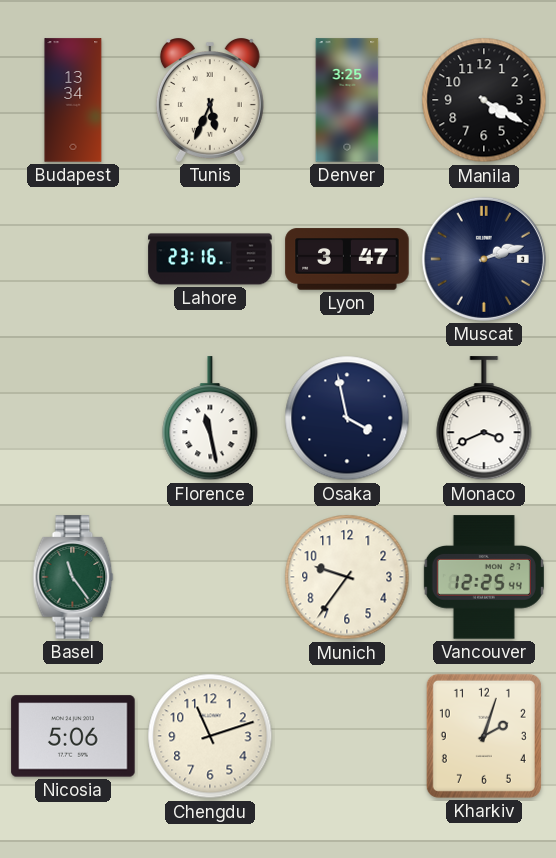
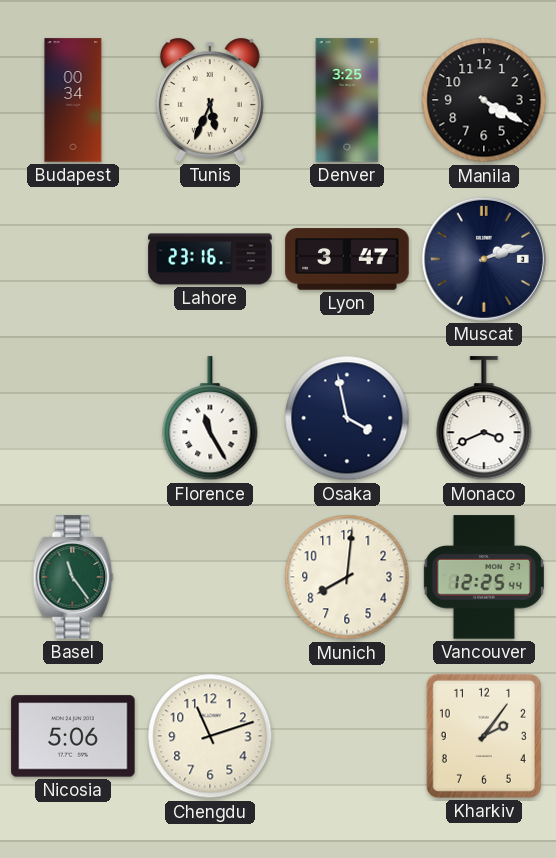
Budapest: 13:34 -> 00:34 (73, 100)
Florence: 11:28 -> 11:25 (210, 419)
Munich: 9:36 -> 8:01 (347, 577)
Kharkiv: 2:03 -> 2:06 (484, 736)
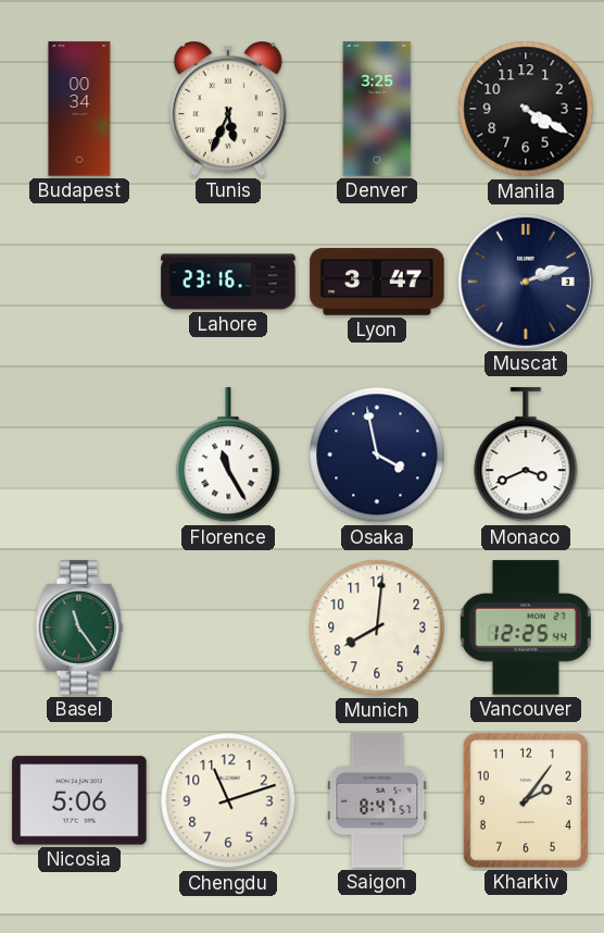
Saigon: none -> 8:47 (377, 800)
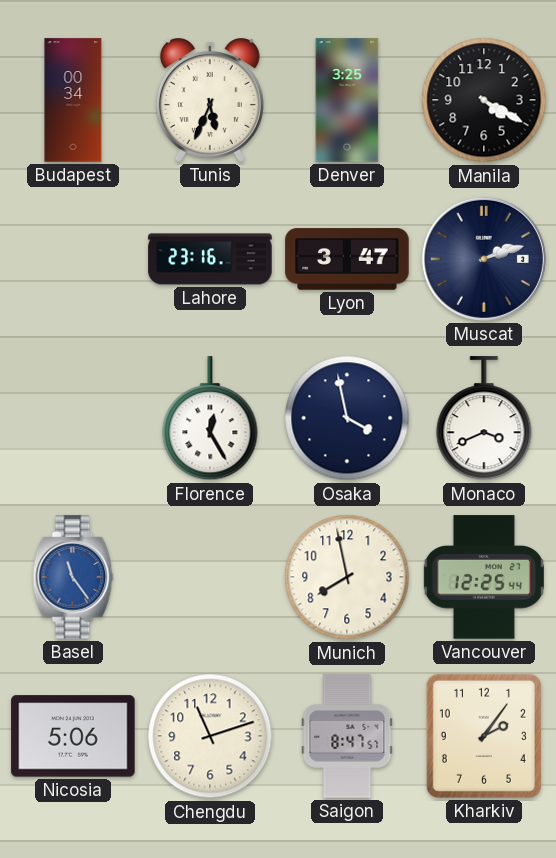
Florence: 11:25 -> 12:25 (210, 419)
Basel dial: green -> blue (73, 577)
Munich: 8:01 -> 7:58 (347, 577)
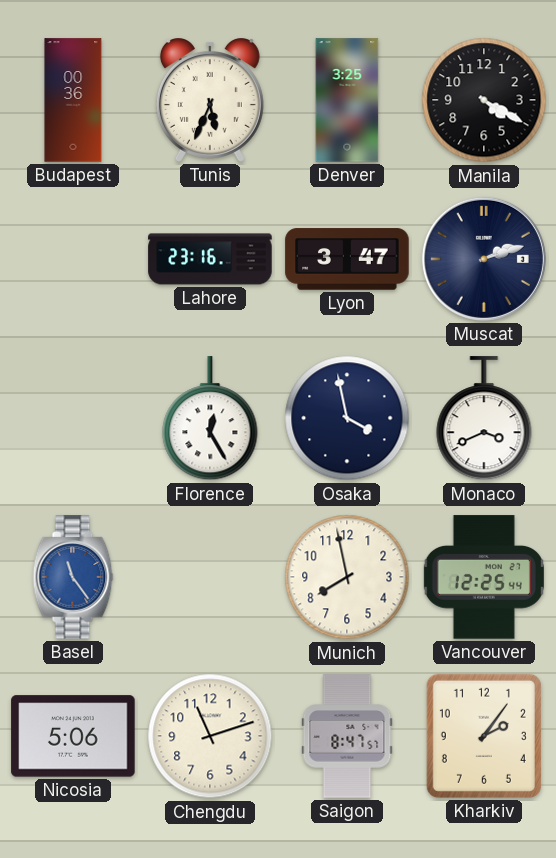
Budapest: 00:34 -> 00:36 (73, 100)
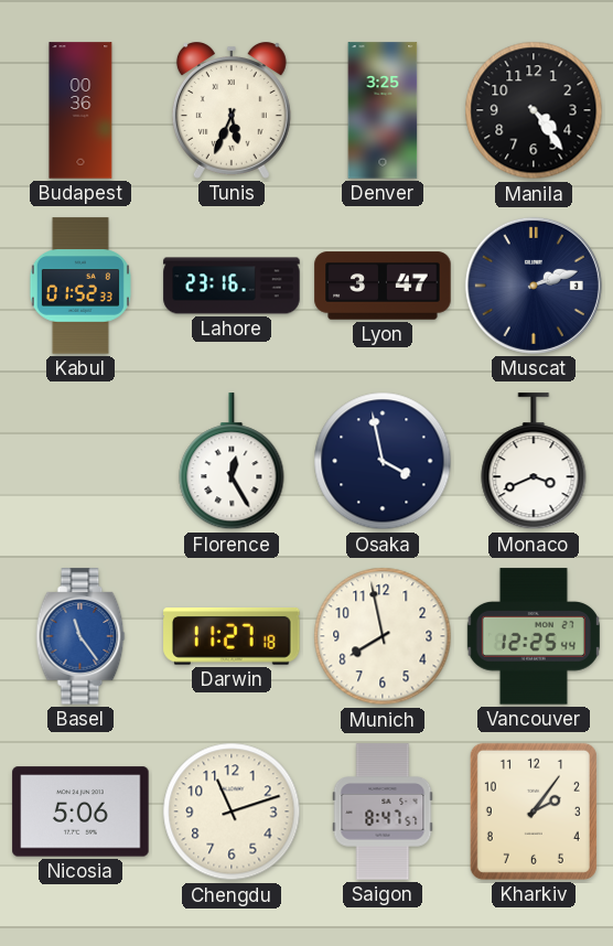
Manila: 4:20 -> 4:24 (534, 110)
Kabul: none -> 01:52 (80, 286)
Darwin: none -> 11:27 (232, 636)
